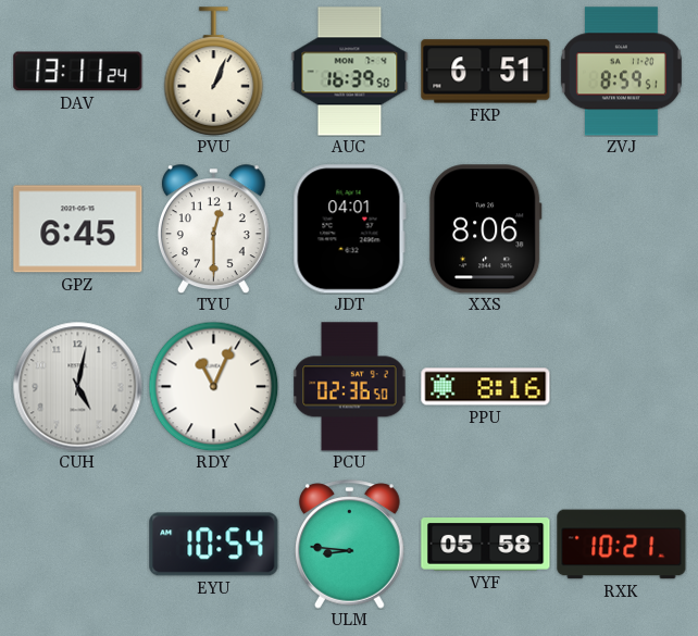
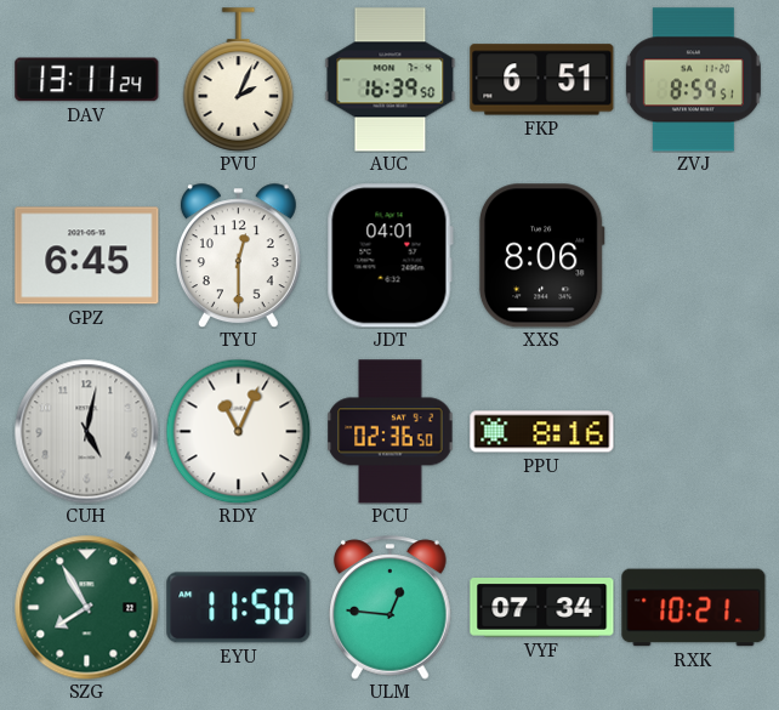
PVU: 1:04 -> 2:04 (239, 80)
SZG: none -> 7:55 (87, 608)
EYU: 10:54 -> 11:50 (239, 608)
ULM: 8:46 -> 12:46 (391, 608)
VYF: 05:58 -> 07:34 (542, 608)
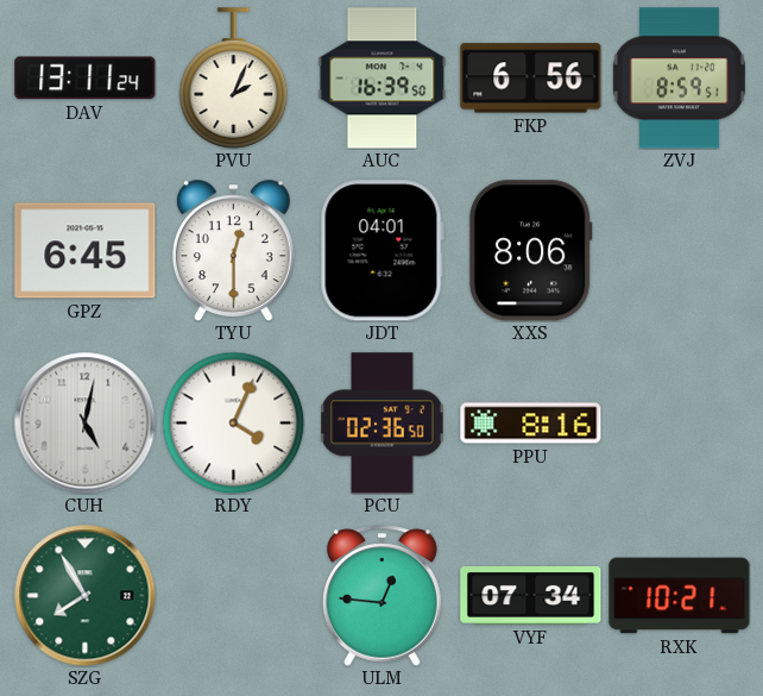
FKP: 6:51 -> 6:56 (531, 79)
RDY: 11:04 -> 4:04 (233, 422)
EYU: 11:50 -> none (239, 608)
